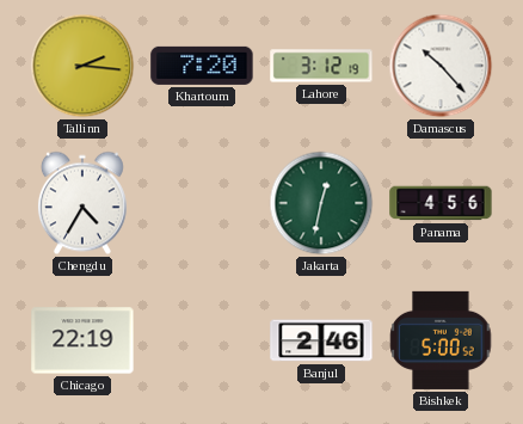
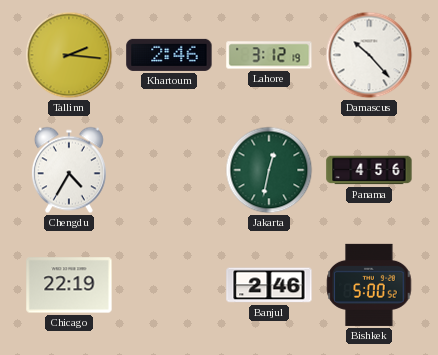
Khartoum: 7:20 -> 2:46 (169, 55)
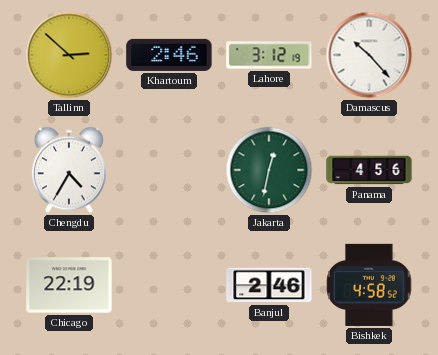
Tallinn: 2:16 -> 2:52 (69, 55)
Bishkek: 5:00 -> 4:58 (369, 285)
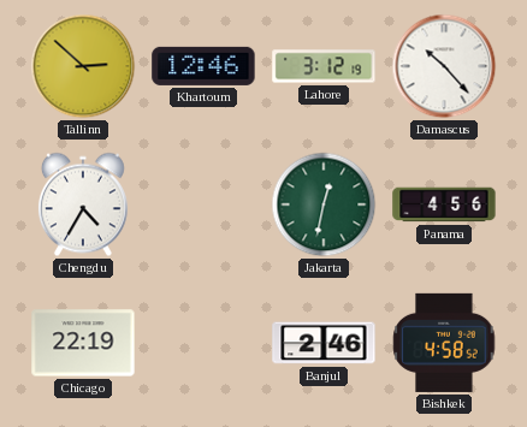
Khartoum: 2:46 -> 12:46 (203, 66)
